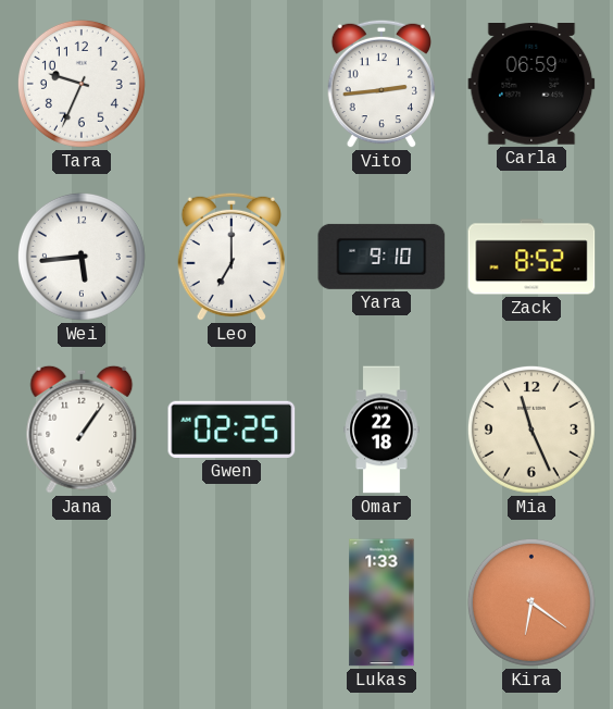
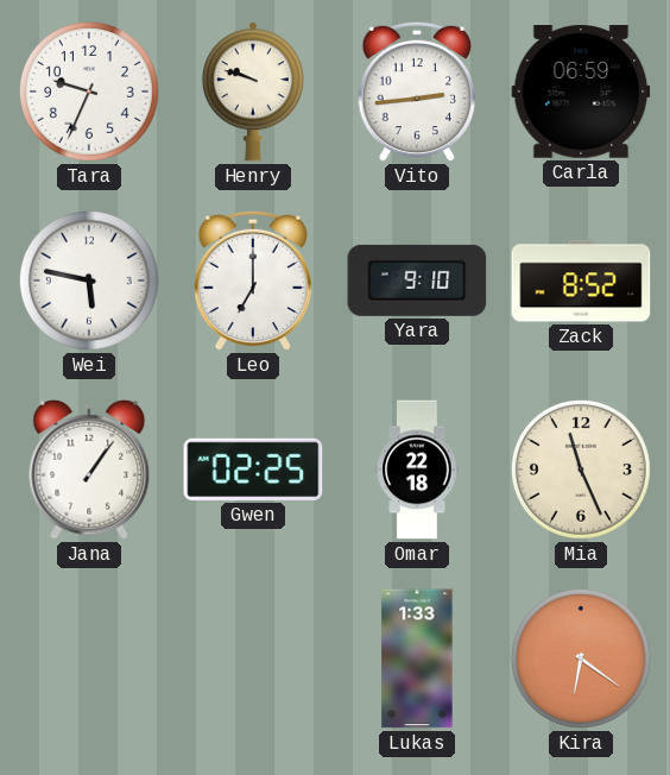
Henry: none -> 9:48 (253, 92)
Wei: 5:44 -> 5:47 (89, 281)
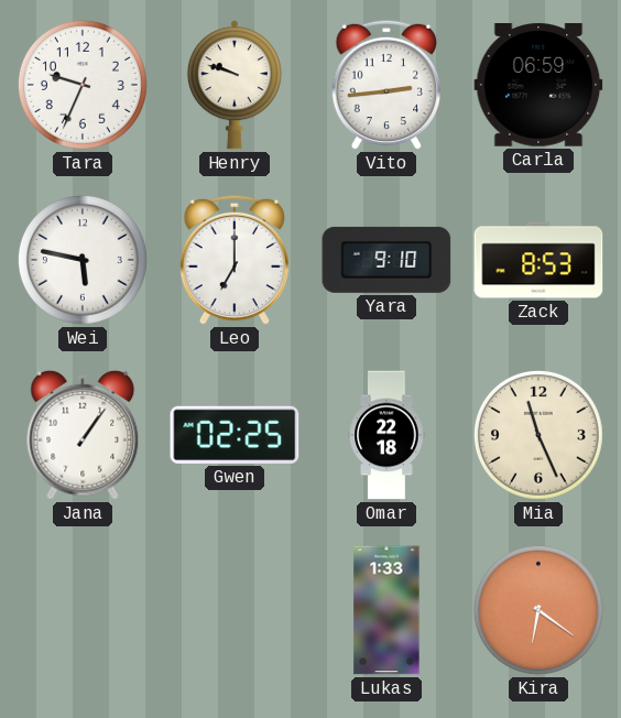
Zack: 8:52 -> 8:53 (538, 260)
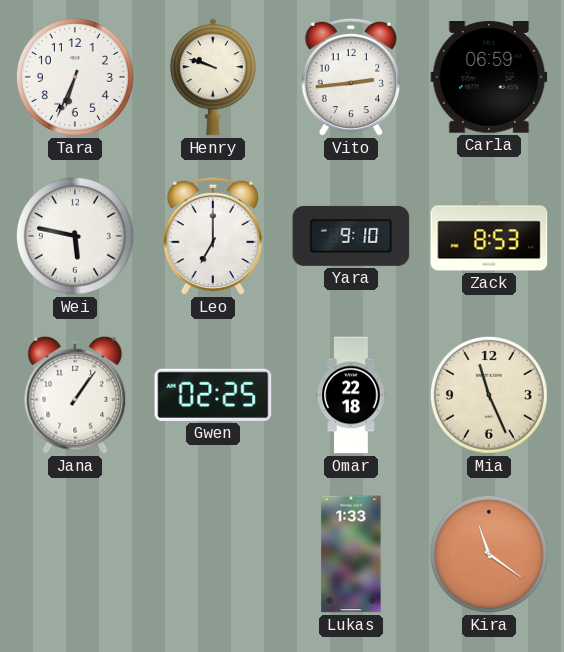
Tara: 9:34 -> 6:34 (75, 77)
Kira: 6:21 -> 11:21 (489, 554)
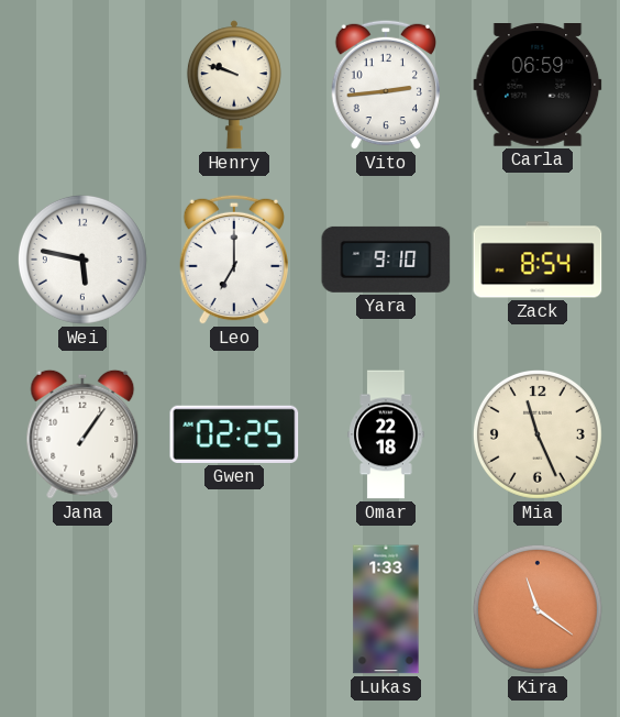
Tara: 6:34 -> none (75, 77)
Zack: 8:53 -> 8:54 (538, 260)
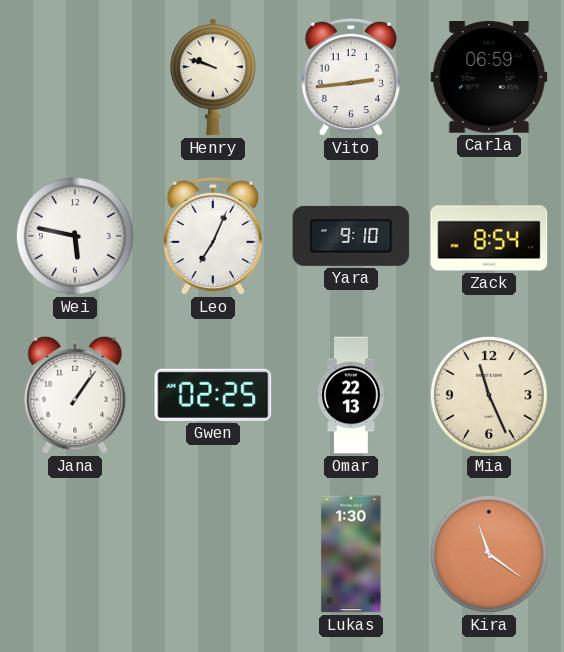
Leo: 7:00 -> 7:04 (213, 236)
Omar: 22:18 -> 22:13 (351, 395)
Lukas: 1:33 -> 1:30 (351, 554)
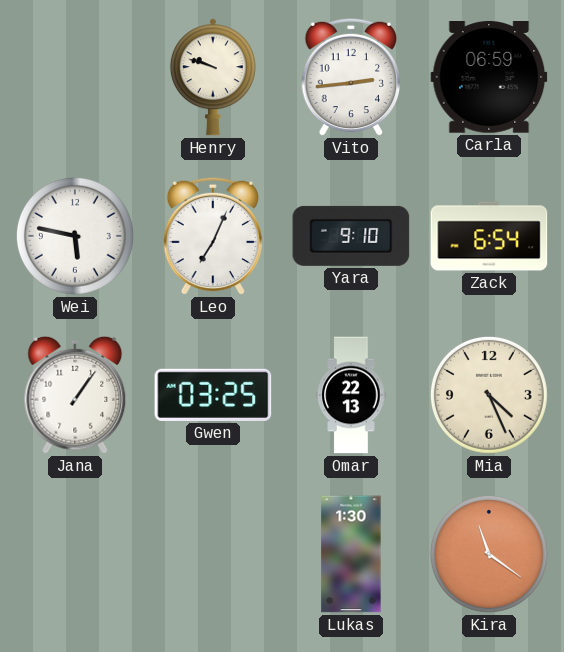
Zack: 8:54 -> 6:54 (489, 236)
Gwen: 02:25 -> 03:25 (213, 395)
Mia: 11:26 -> 4:26 (489, 395)
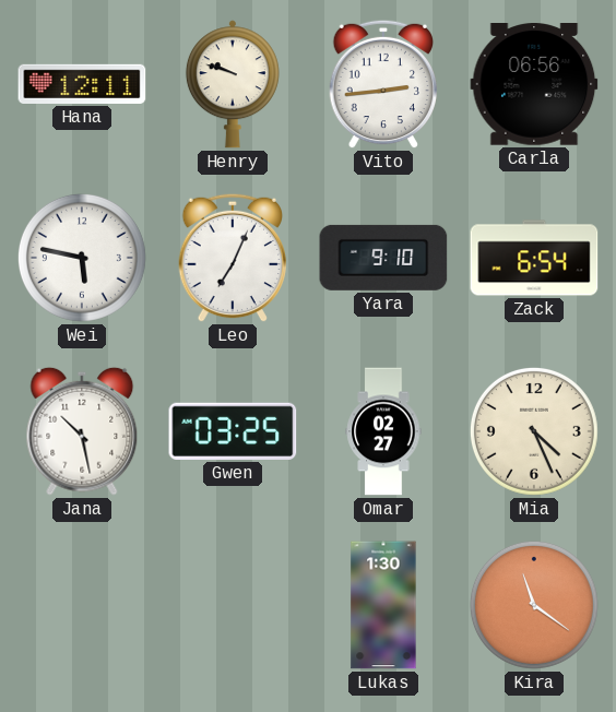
Hana: none -> 12:11 (82, 84)
Carla: 06:59 -> 06:56 (534, 85)
Jana: 1:06 -> 10:28 (82, 431)
Omar: 22:13 -> 02:27 (383, 431)
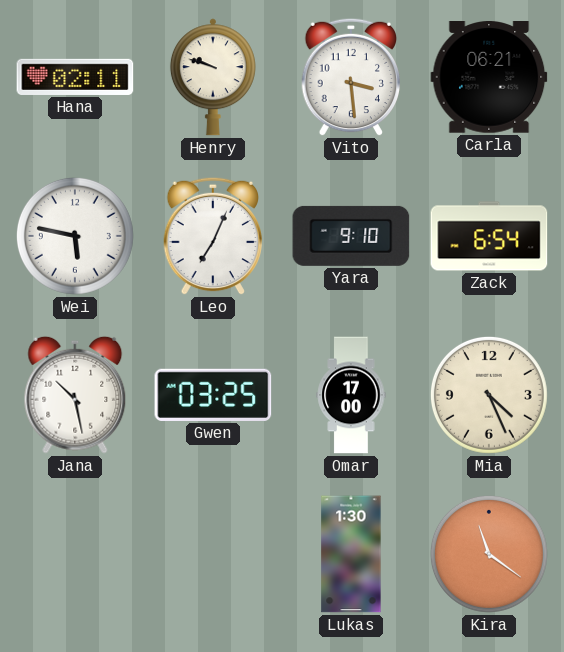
Hana: 12:11 -> 02:11 (75, 77)
Vito: 2:44 -> 3:29 (351, 77)
Carla: 06:56 -> 06:21 (489, 78)
Omar: 02:27 -> 17:00 (351, 395)
